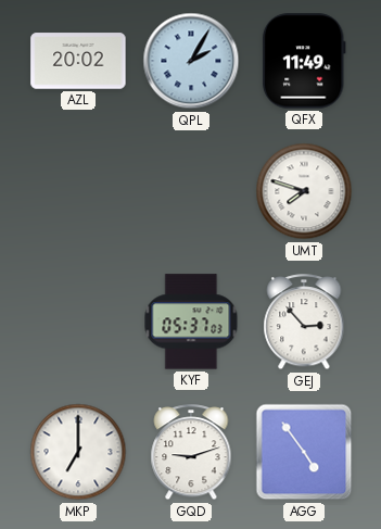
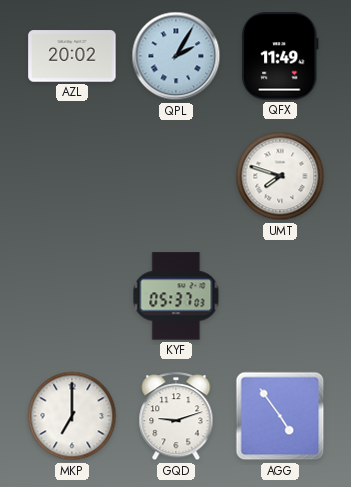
GEJ: 2:53 -> none (304, 323)
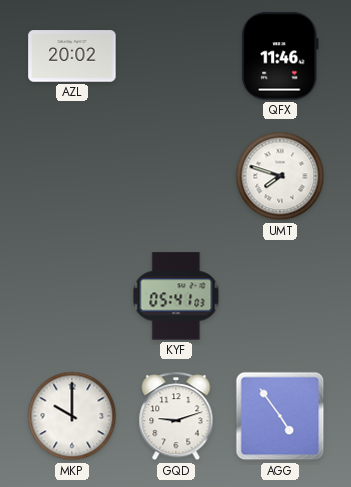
QPL: 2:05 -> none (176, 56)
QFX: 11:49 -> 11:46 (280, 56)
KYF: 05:37 -> 05:41 (176, 296)
MKP: 7:00 -> 10:00 (72, 416)
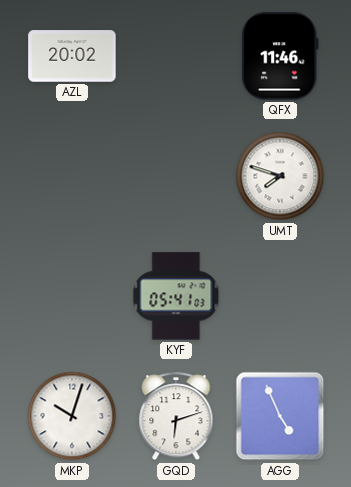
MKP: 10:00 -> 10:03 (72, 416)
GQD: 9:12 -> 6:12 (176, 417)
AGG: 4:54 -> 4:56 (280, 416)
